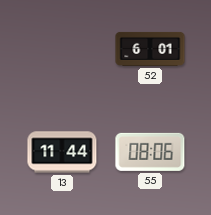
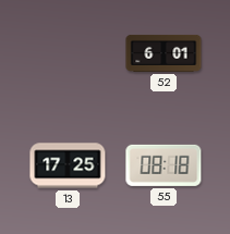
13: 11:44 -> 17:25 (68, 165)
55: 08:06 -> 08:18 (164, 165)
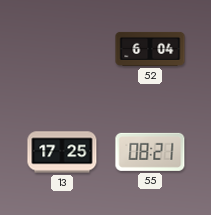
52: 6:01 -> 6:04 (150, 49)
55: 08:18 -> 08:21 (150, 152)
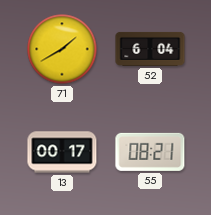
71: none -> 1:40 (62, 49)
13: 17:25 -> 00:17 (62, 152)
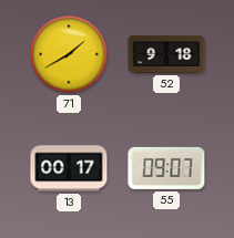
52: 6:04 -> 9:18 (166, 54)
55: 08:21 -> 09:07 (166, 168)
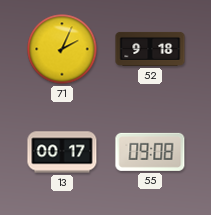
71: 1:40 -> 2:04 (62, 49)
55: 09:07 -> 09:08 (150, 152)
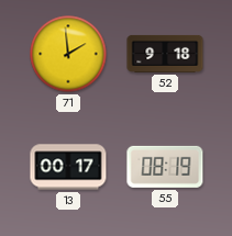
71: 2:04 -> 1:59 (68, 54)
55: 09:08 -> 08:19 (165, 167)
